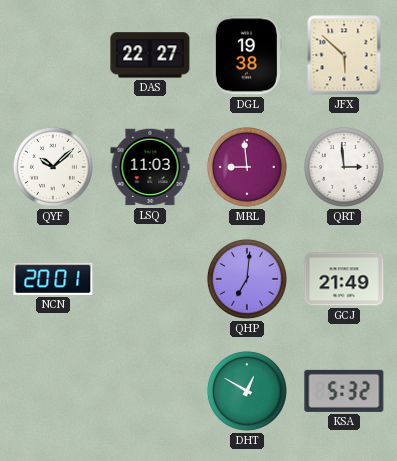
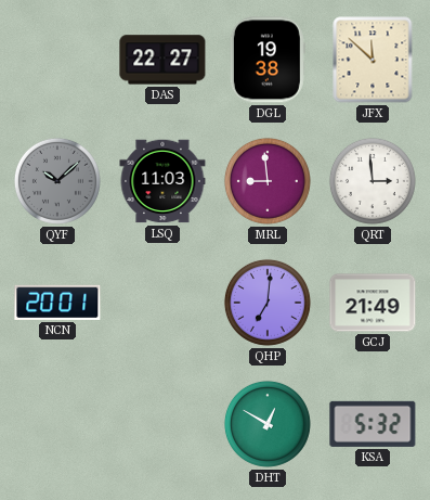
JFX: 5:52 -> 11:52 (373, 60)
QYF dial: white -> grey (57, 181)
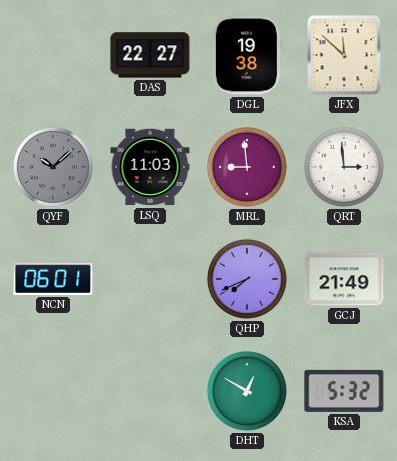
NCN: 20:01 -> 06:01 (53, 279)
QHP: 7:01 -> 7:41 (247, 279)
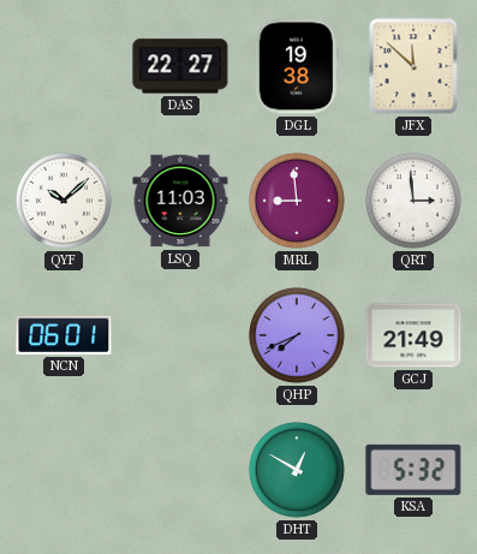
QYF dial: grey -> white (64, 201)
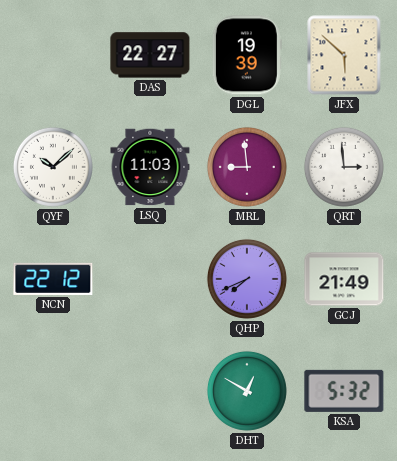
DGL: 19:38 -> 19:39 (247, 55)
JFX: 11:52 -> 5:52 (344, 55)
NCN: 06:01 -> 22:12 (53, 279)
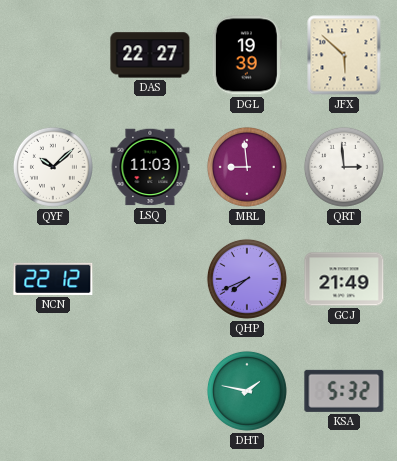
DHT: 12:50 -> 1:47 (247, 391)
